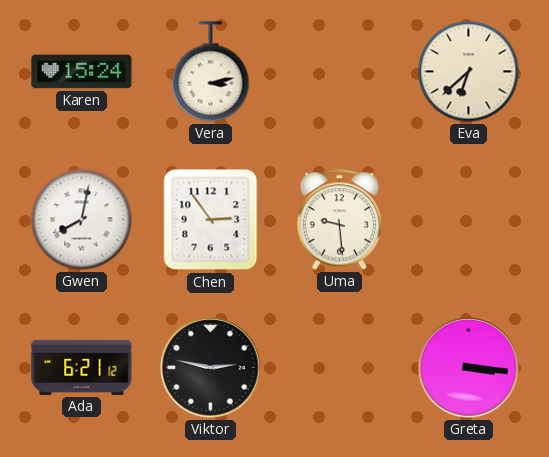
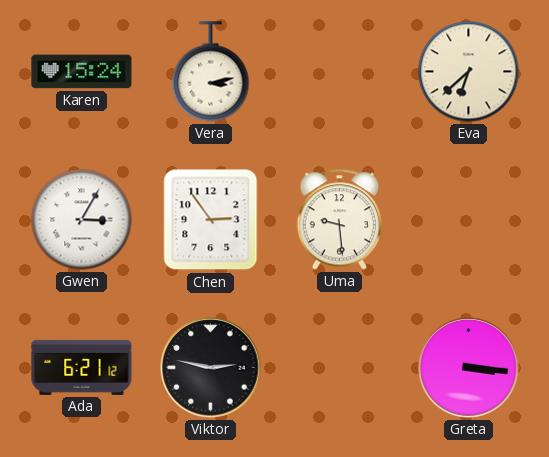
Gwen: 8:02 -> 3:05 (82, 220)
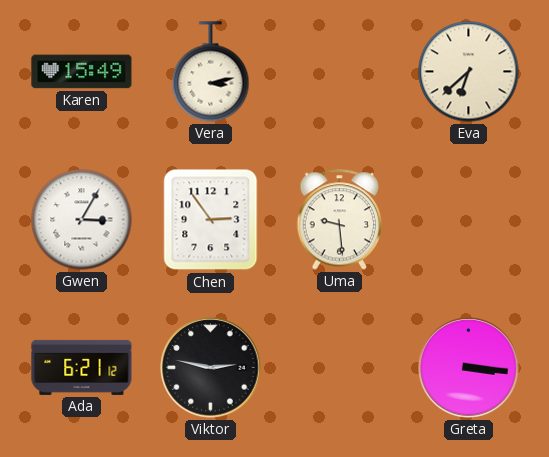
Karen: 15:24 -> 15:49 (82, 72)
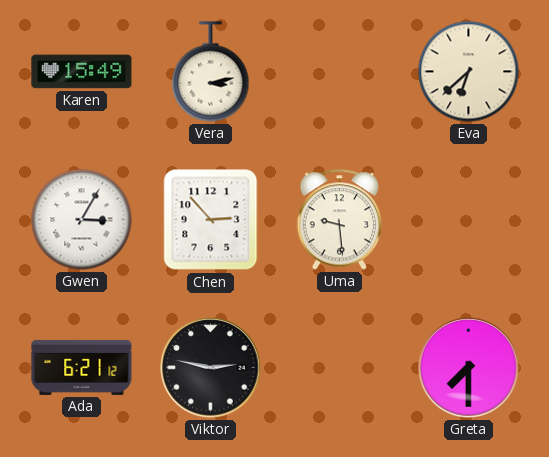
Chen: 2:54 -> 2:53 (211, 220)
Greta: 3:16 -> 7:30 (469, 368)
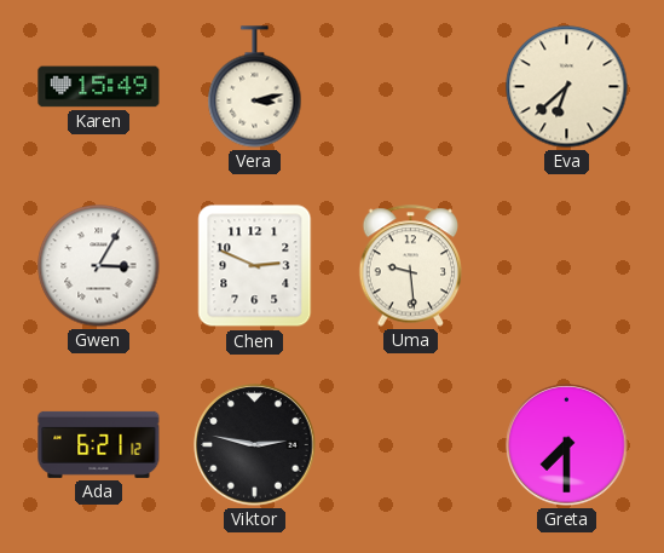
Chen: 2:53 -> 2:49 (255, 266)
